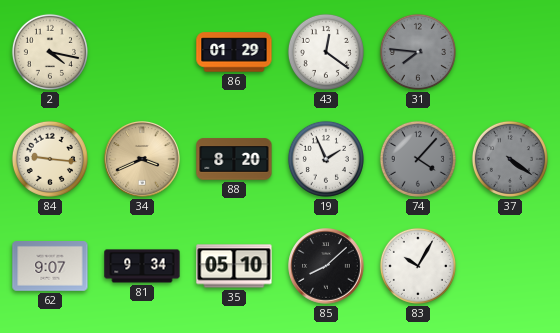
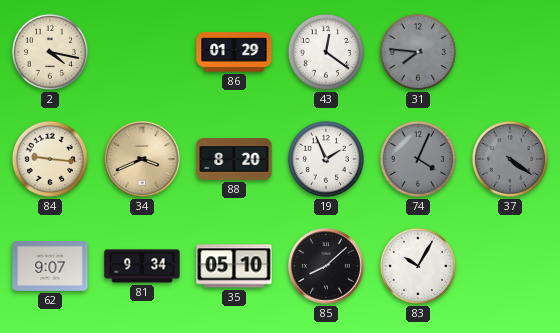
74: 4:07 -> 4:04 (418, 159)
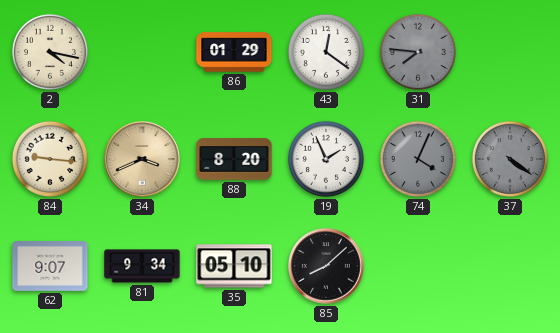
83: 10:05 -> none (418, 266)
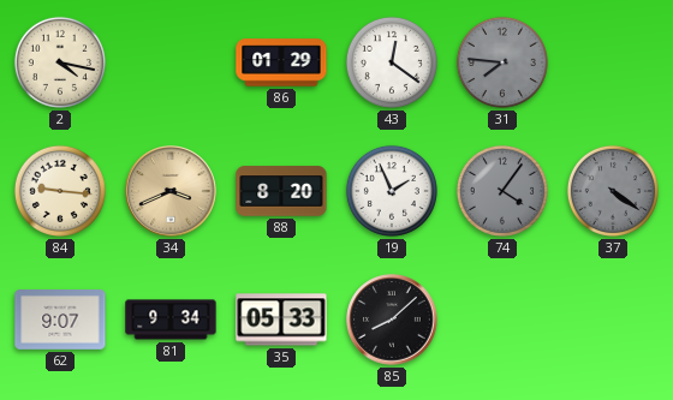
74: 4:04 -> 4:06 (502, 191)
35: 05:10 -> 05:33 (281, 320)
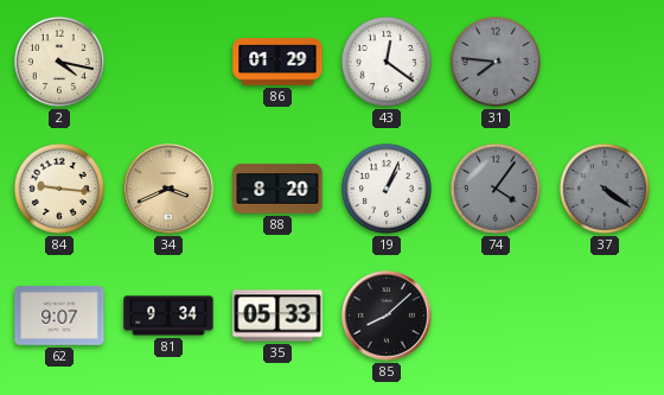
19: 1:56 -> 1:04 (387, 189)
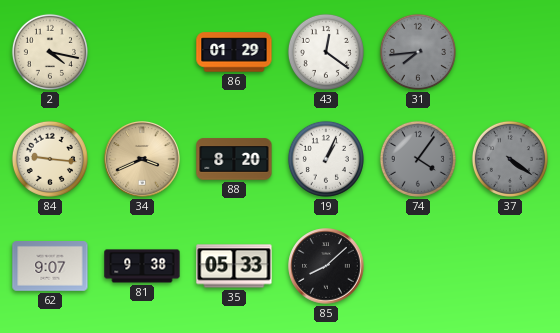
31: 7:46 -> 7:44 (418, 52)
81: 9:34 -> 9:38 (142, 266)
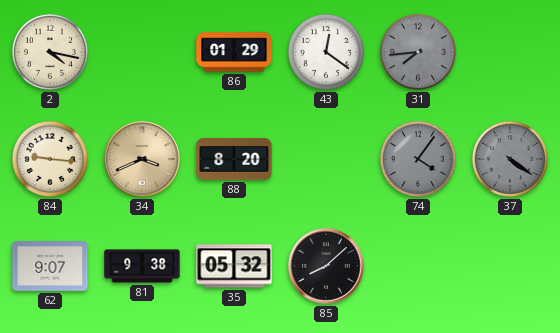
19: 1:04 -> none (326, 159)
35: 05:33 -> 05:32 (234, 266)
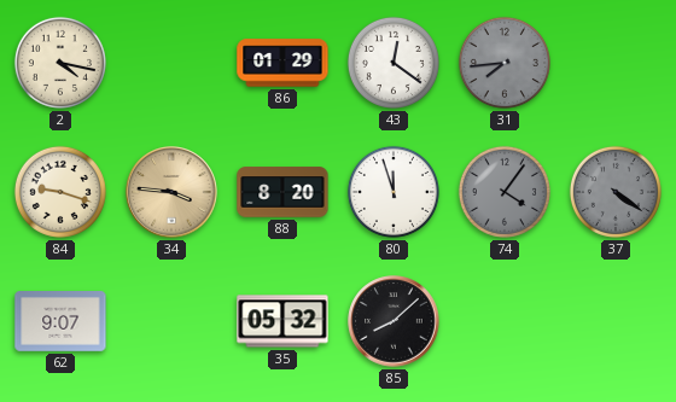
84: 9:16 -> 9:18 (60, 192)
34: 3:41 -> 3:46 (171, 192)
80: none -> 11:57 (394, 192)
81: 9:38 -> none (142, 266)
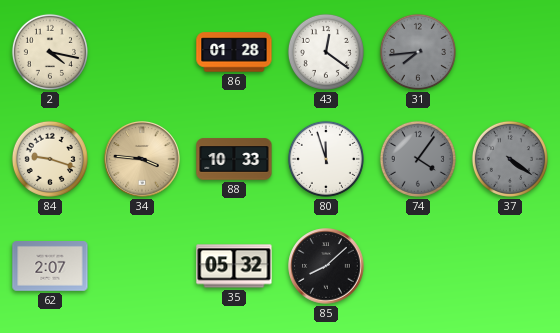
86: 01:29 -> 01:28 (234, 52)
88: 8:20 -> 10:33 (234, 159)
62: 9:07 -> 2:07 (50, 267)
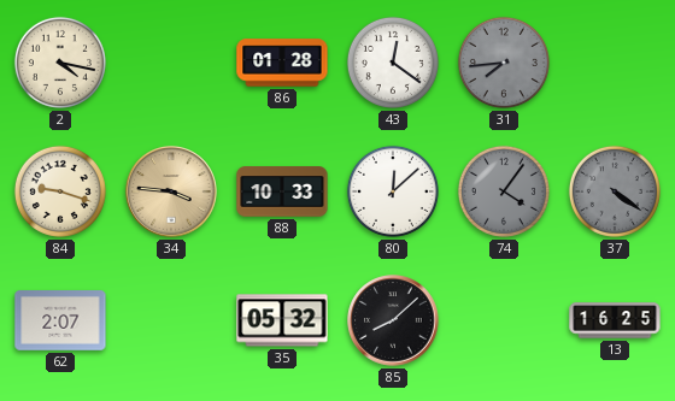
80: 11:57 -> 12:08 (393, 191)
13: none -> 16:25 (615, 320)
